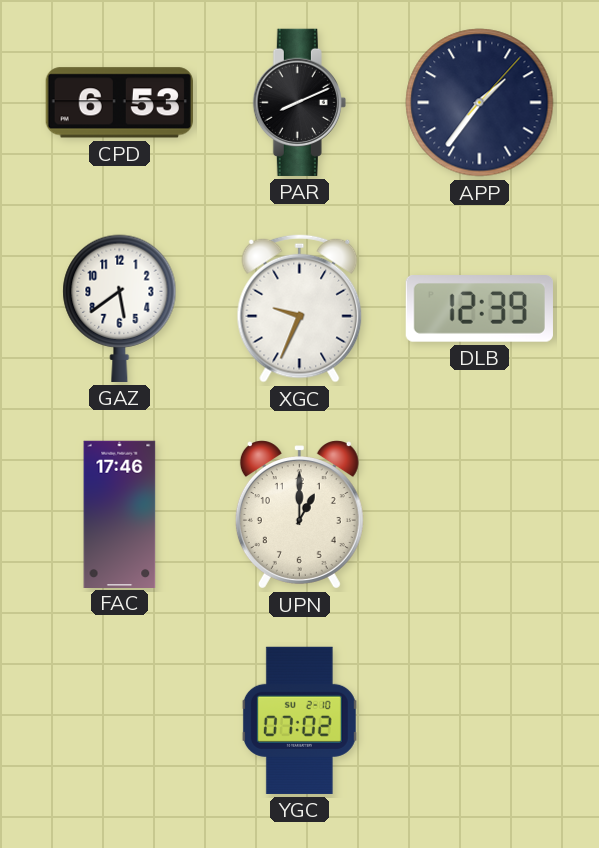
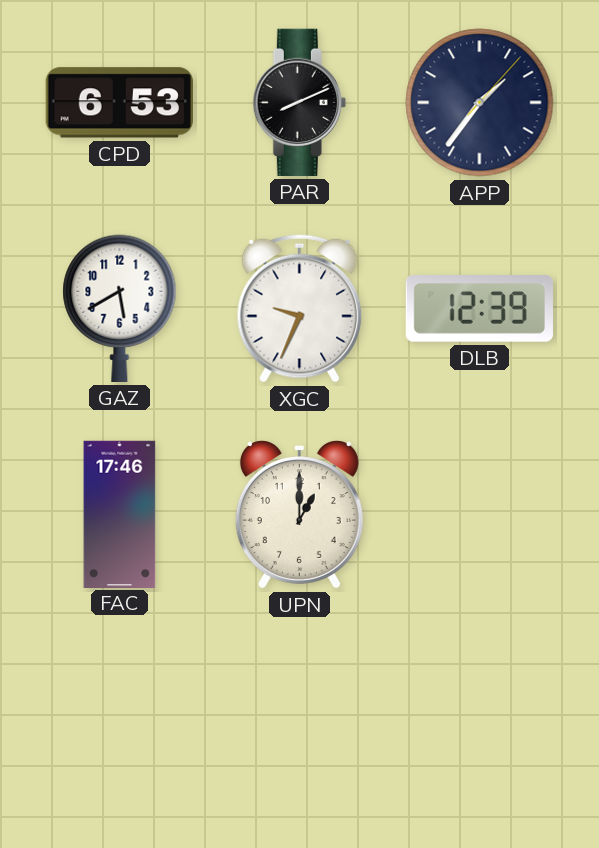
GAZ: 5:39 -> 5:40 (120, 308)
YGC: 07:02 -> none (299, 720)
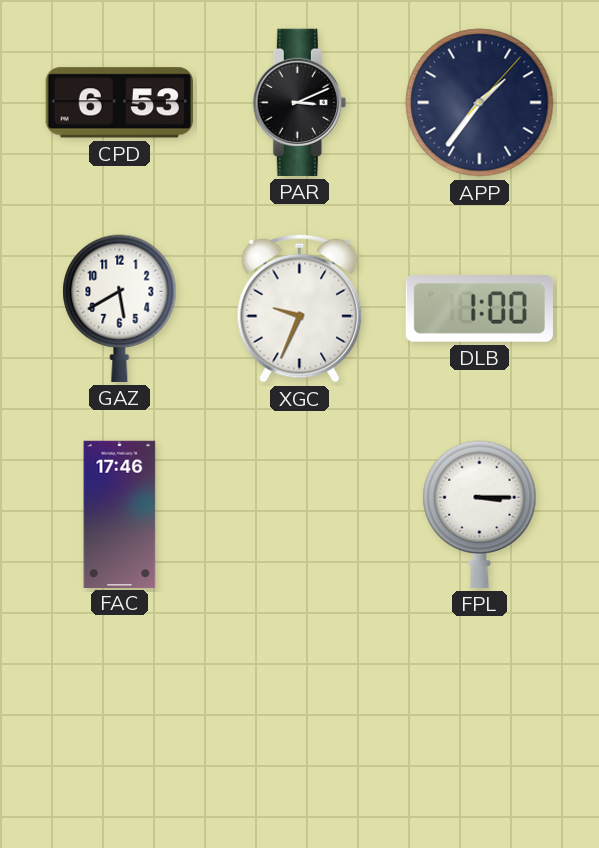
PAR: 8:11 -> 3:11 (299, 102)
DLB: 12:39 -> 1:00 (479, 309)
UPN: 1:00 -> none (299, 515)
FPL: none -> 3:15 (480, 514)
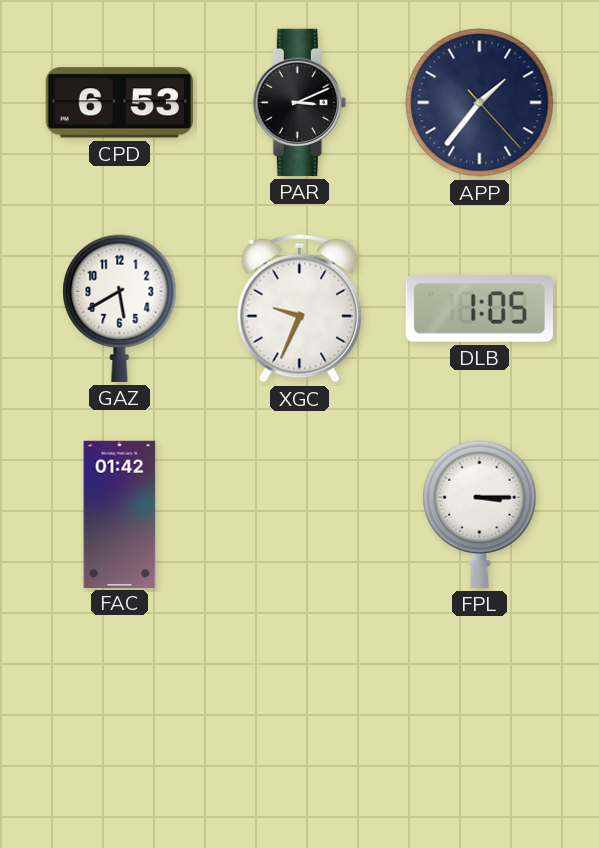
APP: 1:36:07 -> 1:36:23 (480, 103)
DLB: 1:00 -> 1:05 (479, 309)
FAC: 17:46 -> 01:42 (120, 514)
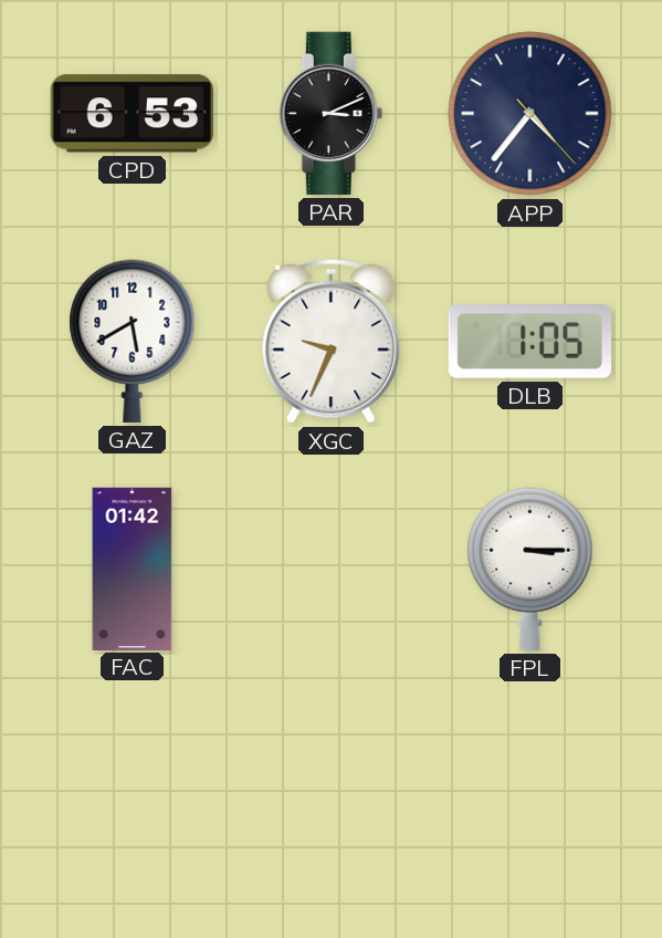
APP: 1:36 -> 4:36 (530, 114)
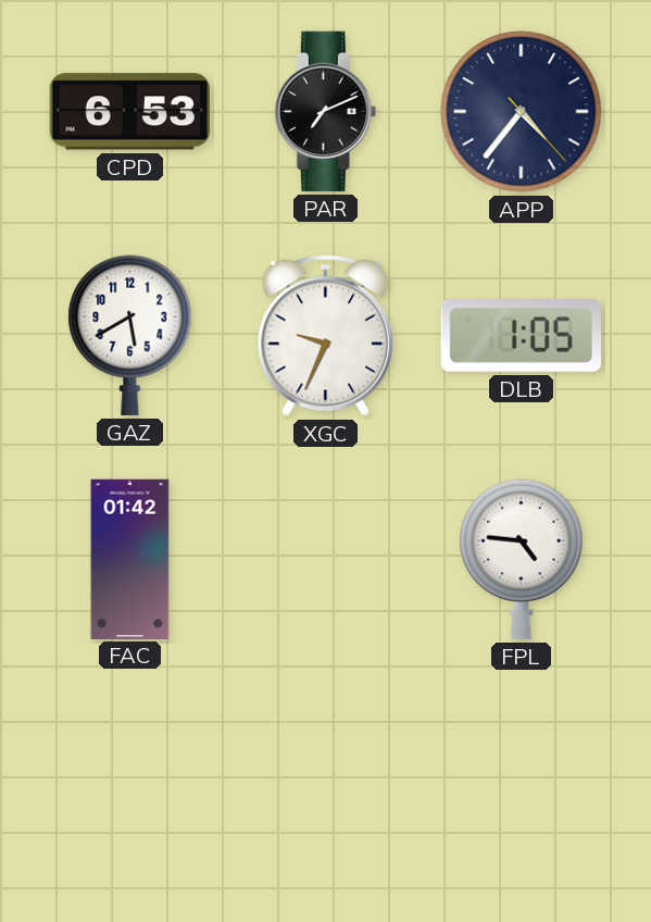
PAR: 3:11 -> 7:11 (325, 111)
FPL: 3:15 -> 4:46 (522, 559)
